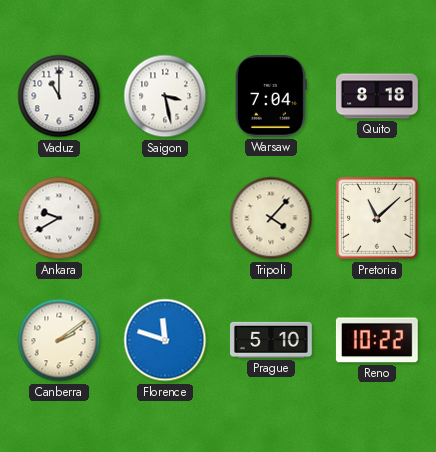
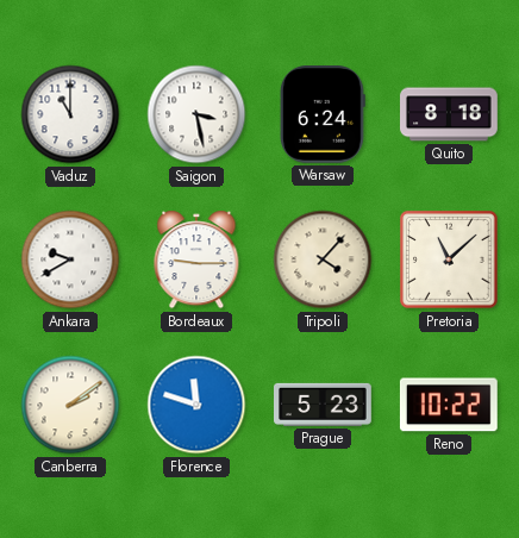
Warsaw: 7:04 -> 6:24 (323, 115)
Bordeaux: none -> 9:15 (196, 259)
Prague: 5:10 -> 5:23 (324, 405)
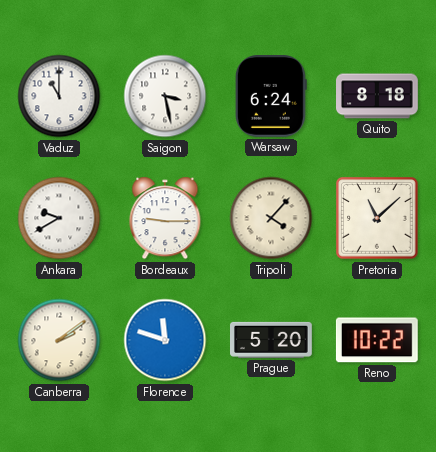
Prague: 5:23 -> 5:20 (272, 340)
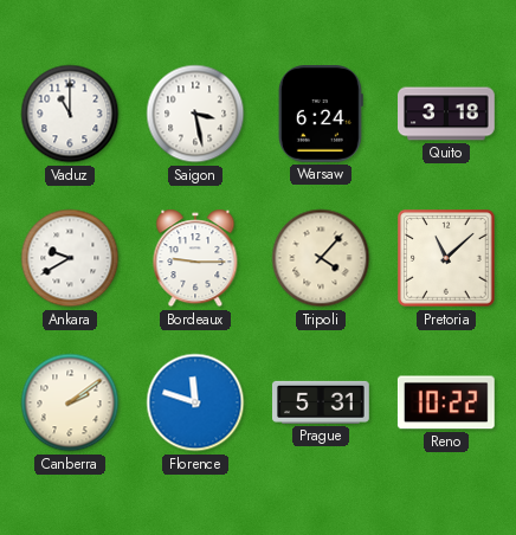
Quito: 8:18 -> 3:18 (446, 114)
Prague: 5:20 -> 5:31 (322, 402)
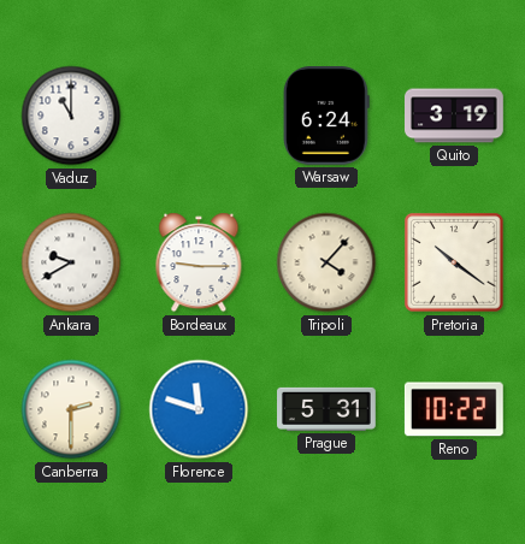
Saigon: 3:28 -> none (195, 114)
Quito: 3:18 -> 3:19 (454, 116)
Pretoria: 11:08 -> 10:21 (454, 262)
Canberra: 2:09 -> 2:30 (71, 409)
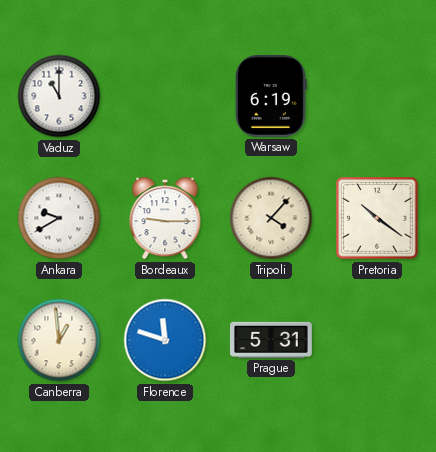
Warsaw: 6:24 -> 6:19 (271, 97)
Quito: 3:19 -> none (454, 116)
Canberra: 2:30 -> 12:59 (59, 340)
Reno: 10:22 -> none (454, 409)
